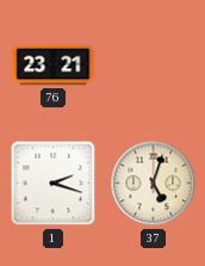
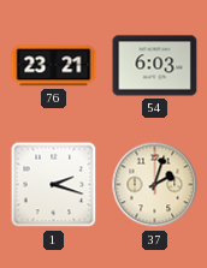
54: none -> 6:03 (155, 66)
37: 5:03 -> 2:03 (155, 185)
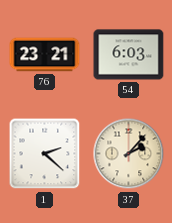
1: 2:18 -> 2:22 (45, 154)
37: 2:03 -> 2:07 (129, 154)
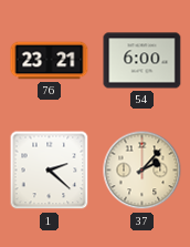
54: 6:03 -> 6:00 (142, 61)
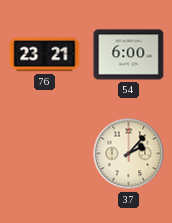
1: 2:22 -> none (50, 171)
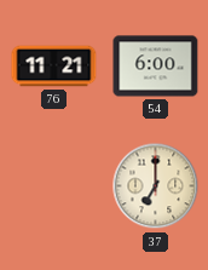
76: 23:21 -> 11:21 (54, 67)
37: 2:07 -> 7:00 (156, 186)
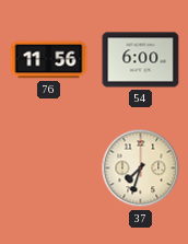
76: 11:21 -> 11:56 (49, 60)
37: 7:00 -> 7:33 (141, 169)
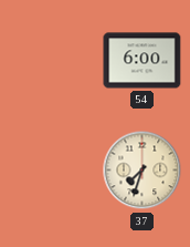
76: 11:56 -> none (49, 60)
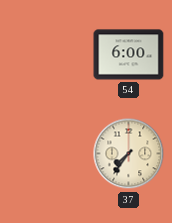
37: 7:33 -> 7:36 (129, 154)
